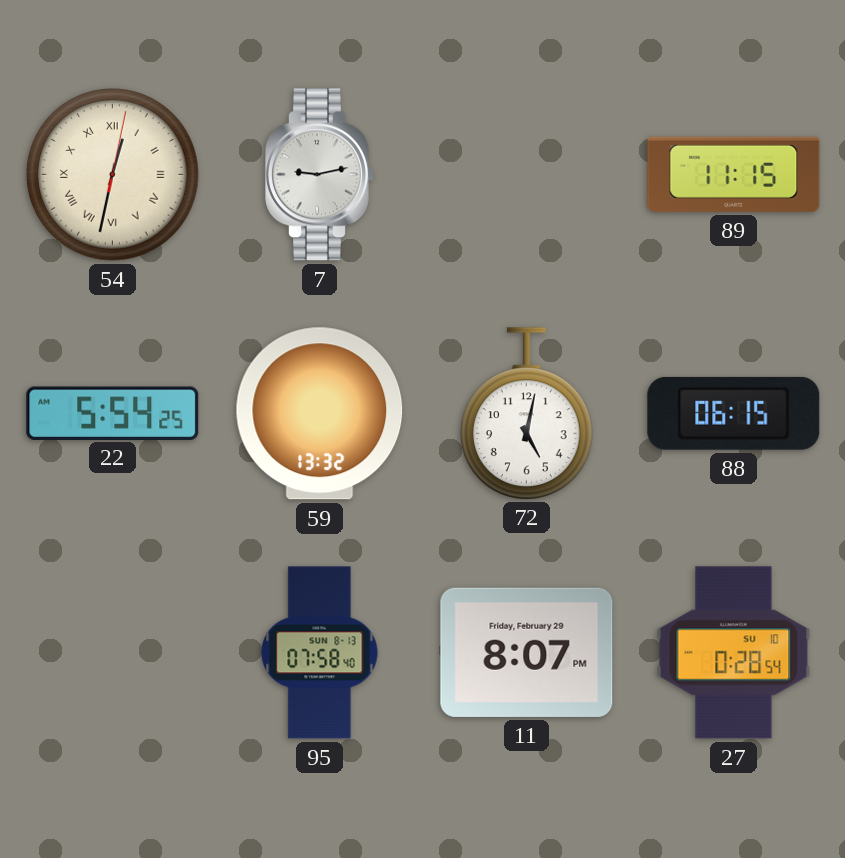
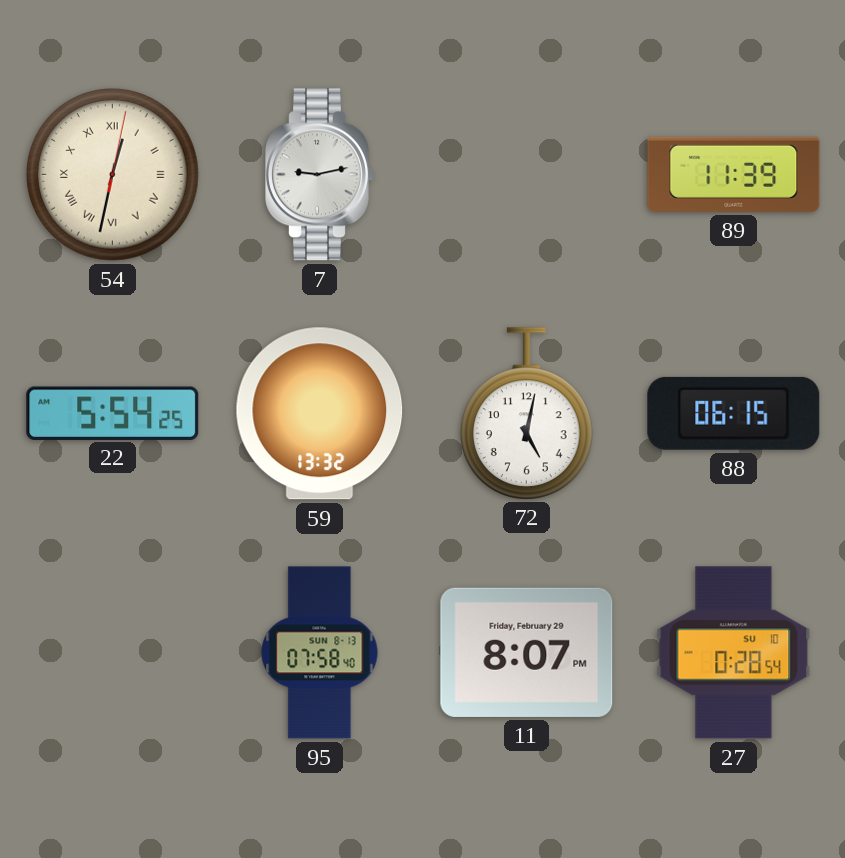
89: 11:15 -> 11:39 (734, 174)
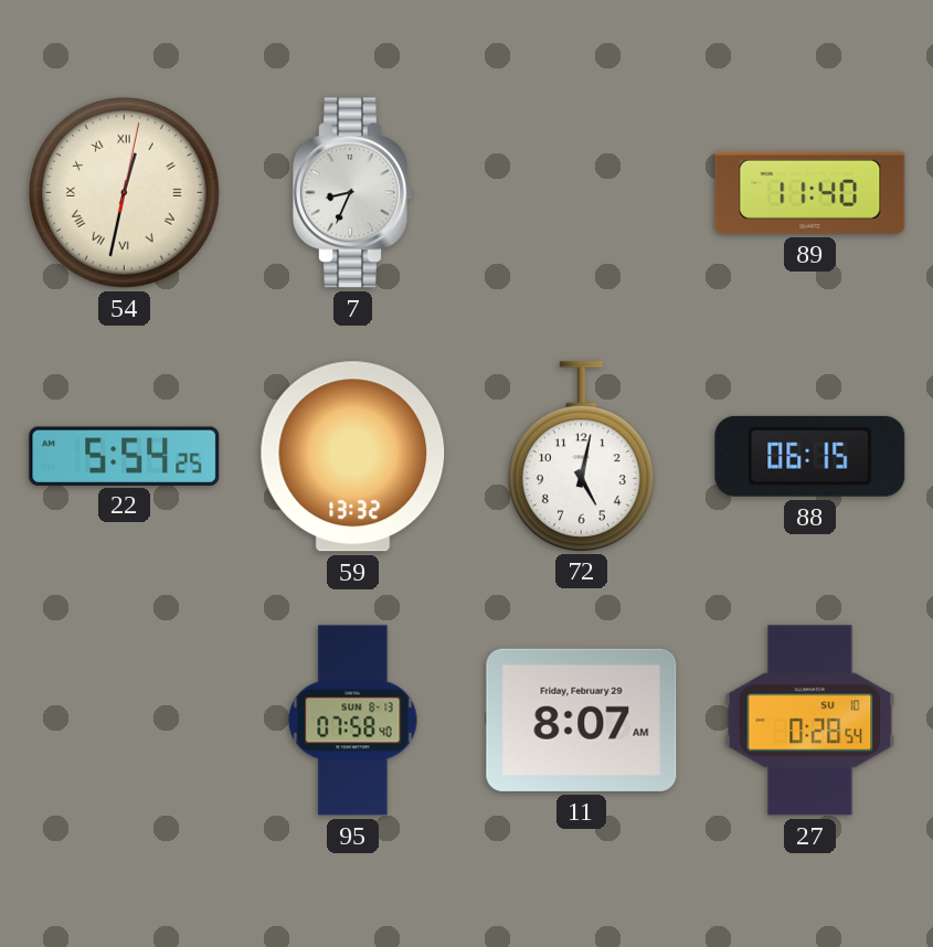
7: 9:13 -> 8:34 (353, 193)
89: 11:39 -> 11:40 (810, 192)
11: 8:07 PM -> 8:07 AM (582, 720)
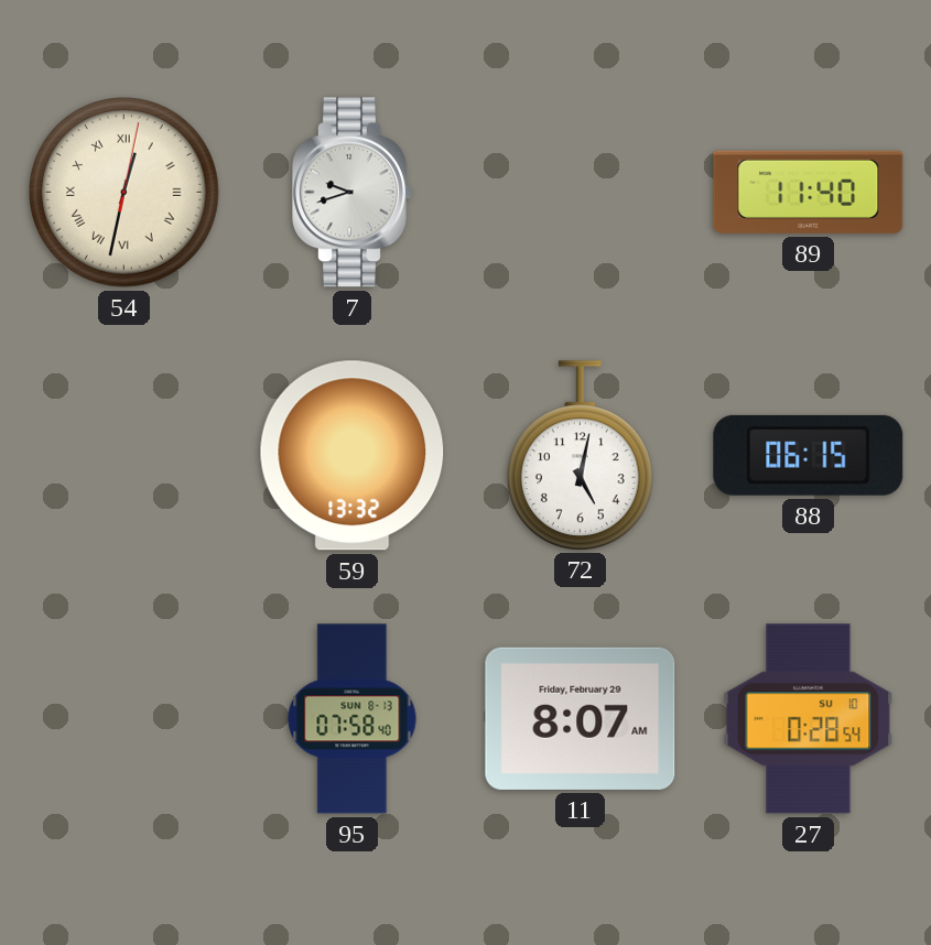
7: 8:34 -> 9:42 (353, 193)
22: 5:54 -> none (125, 456)
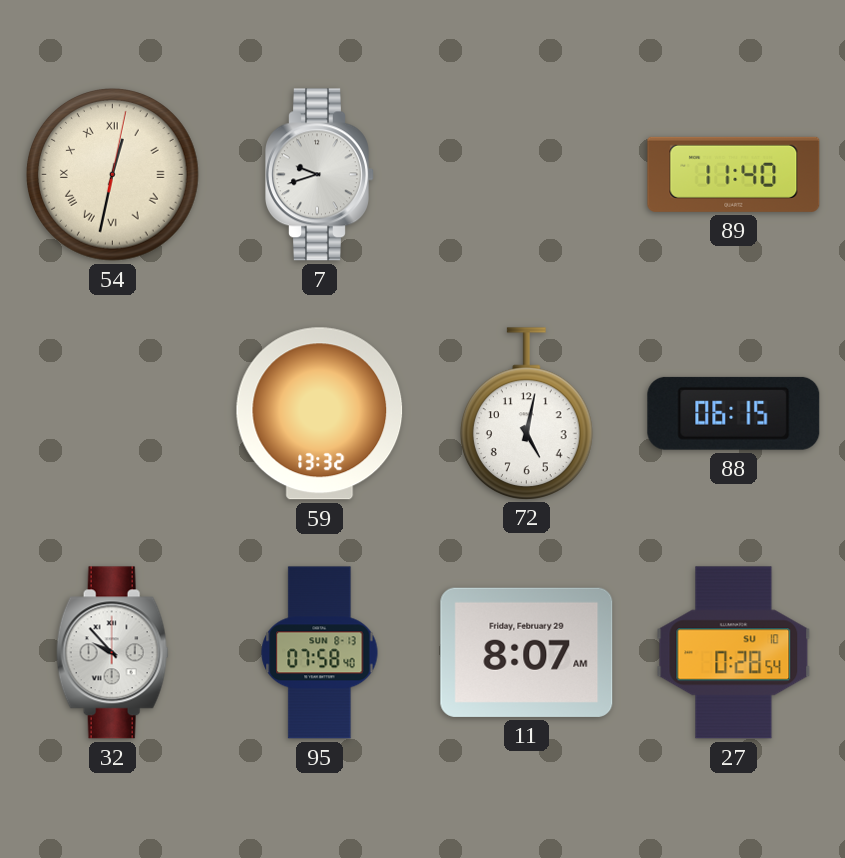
32: none -> 9:53 (112, 653)
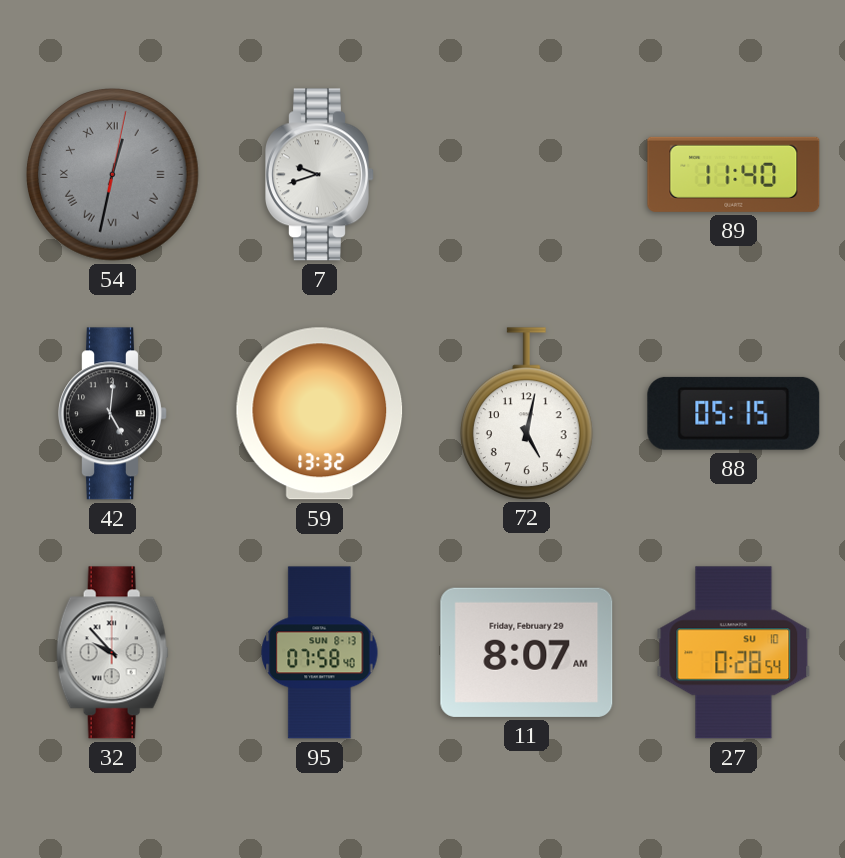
54 dial: cream -> grey (113, 175)
42: none -> 5:01 (113, 414)
88: 06:15 -> 05:15 (734, 413)
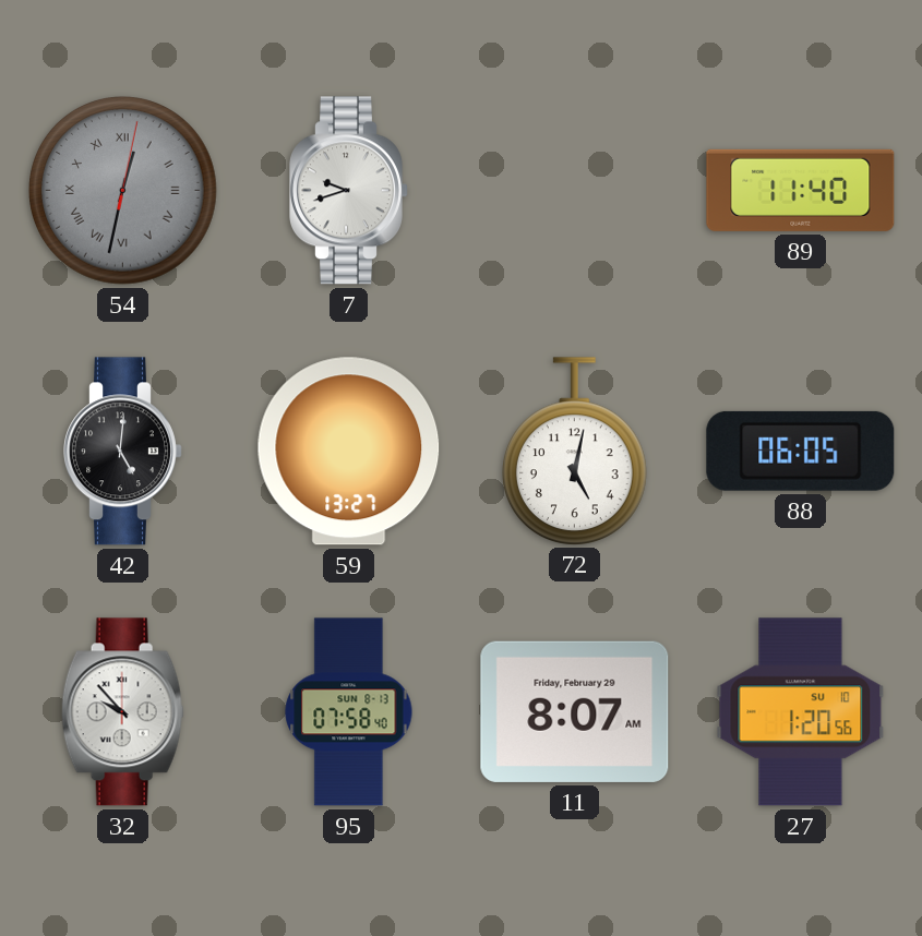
59: 13:32 -> 13:27 (349, 452)
88: 05:15 -> 06:05 (801, 451)
27: 0:28 -> 1:20 (801, 712)
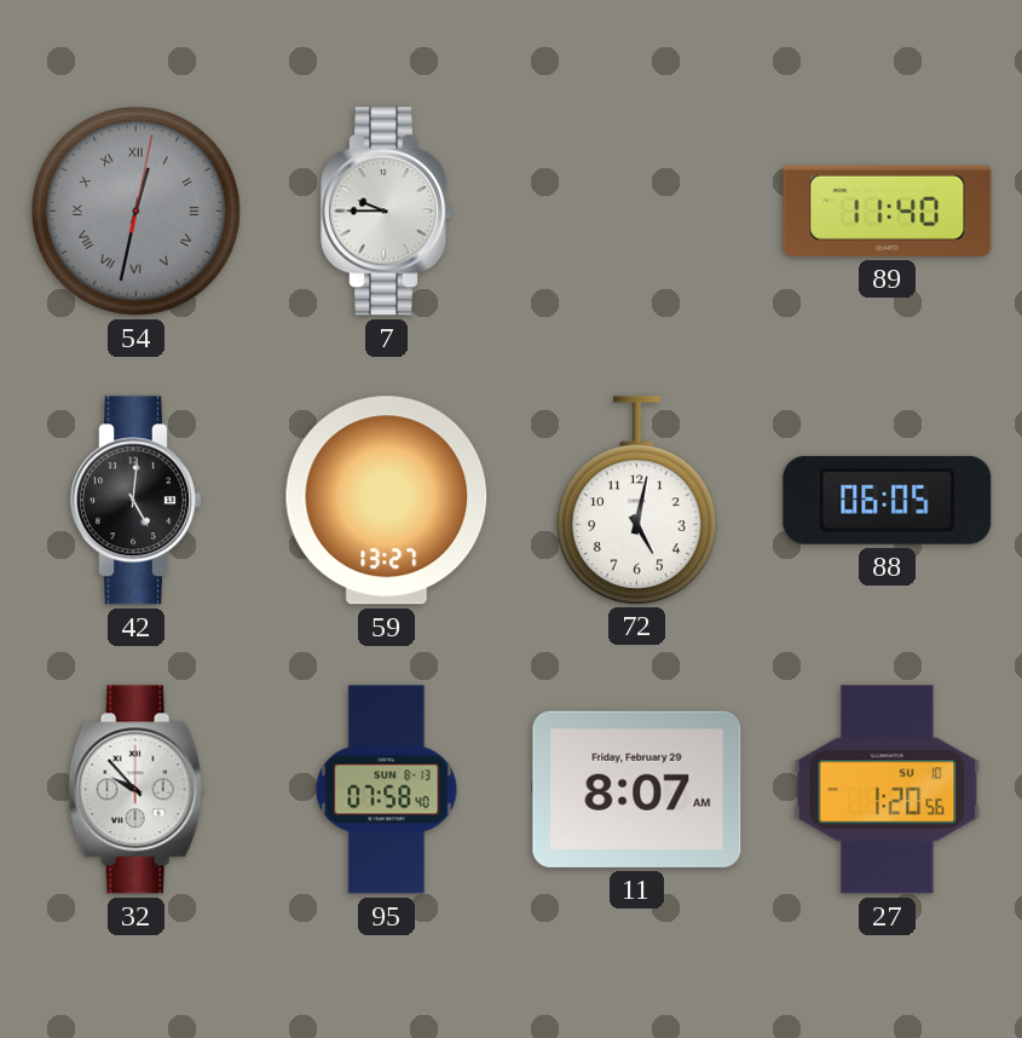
7: 9:42 -> 9:45 (387, 212)
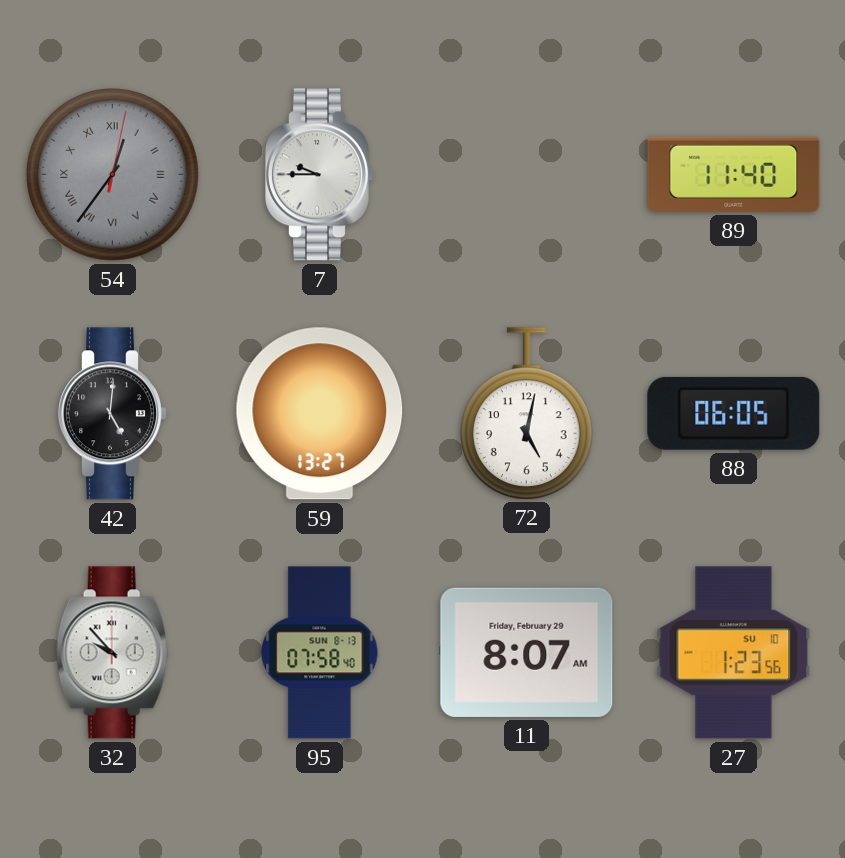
54: 12:32 -> 12:36 (113, 175)
27: 1:20 -> 1:23 (734, 653)
